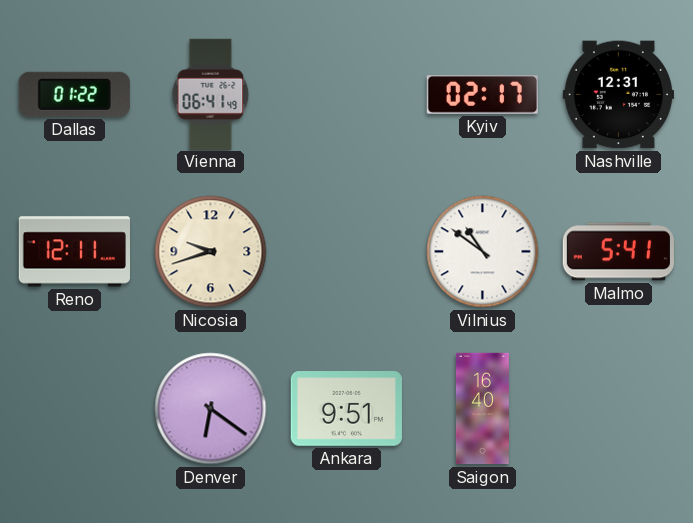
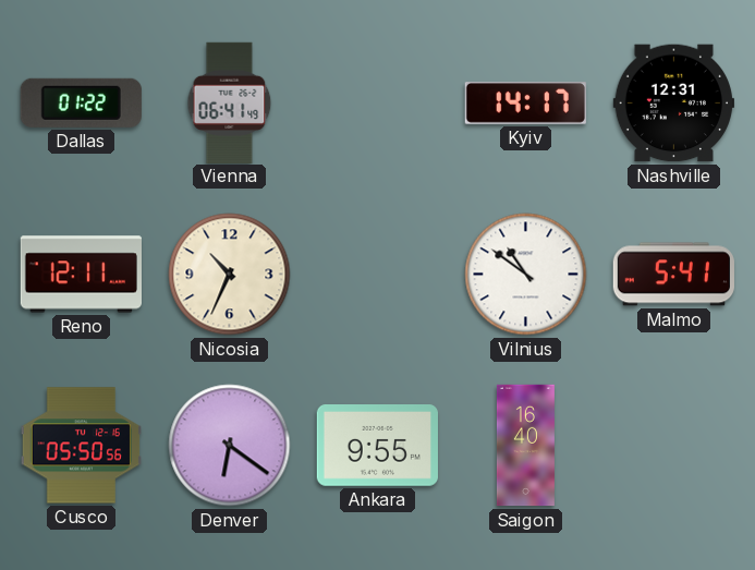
Kyiv: 02:17 -> 14:17 (525, 104)
Nicosia: 9:42 -> 10:34 (230, 275)
Cusco: none -> 05:50 (81, 446)
Ankara: 9:51 -> 9:55 (377, 446)
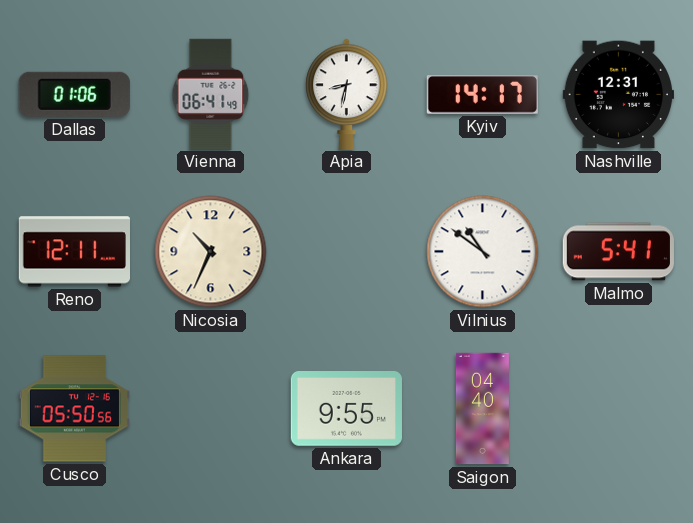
Dallas: 01:22 -> 01:06 (74, 94)
Apia: none -> 8:32 (347, 94)
Denver: 6:21 -> none (230, 446)
Saigon: 16:40 -> 04:40 (482, 409)
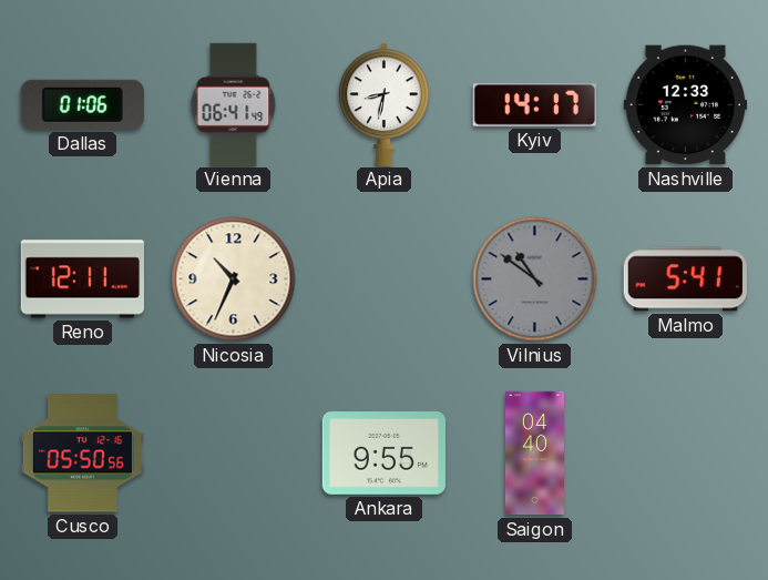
Nashville: 12:31 -> 12:33 (685, 105)
Vilnius dial: white -> grey (535, 279)
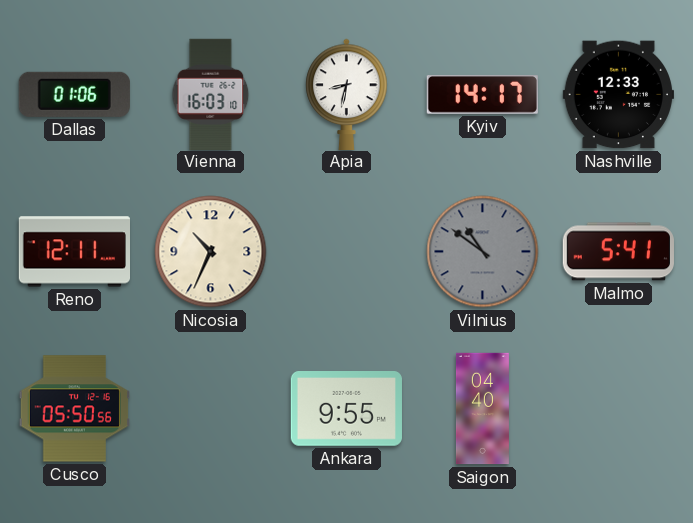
Vienna: 06:41 -> 16:03 (211, 94)
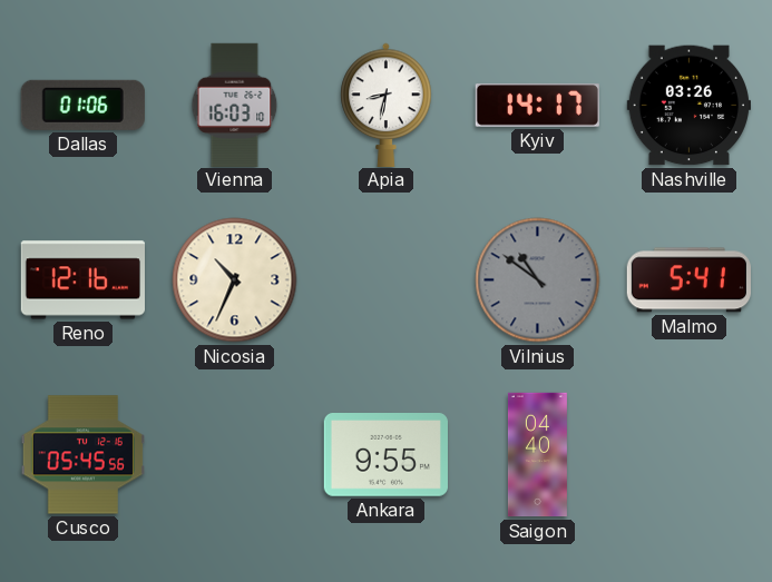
Nashville: 12:33 -> 03:26 (688, 106)
Reno: 12:11 -> 12:16 (82, 280)
Cusco: 05:50 -> 05:45 (82, 455)
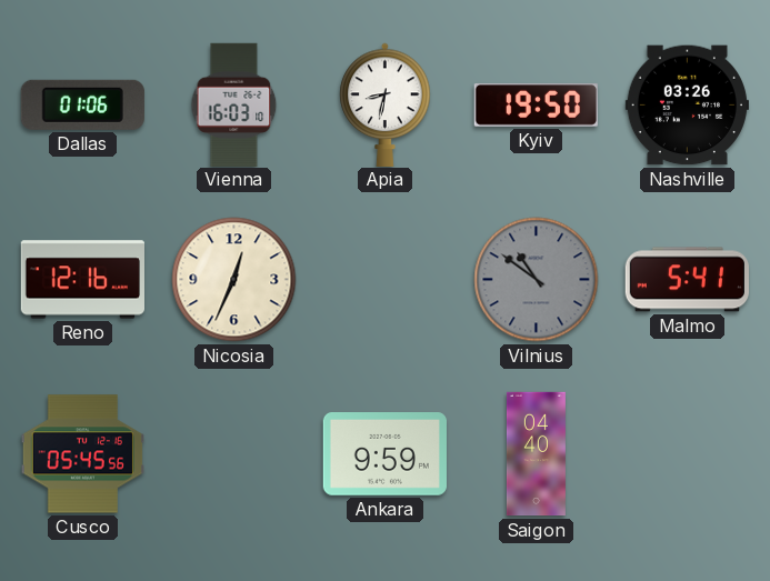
Kyiv: 14:17 -> 19:50 (536, 106)
Nicosia: 10:34 -> 12:34 (234, 280)
Ankara: 9:55 -> 9:59 (384, 454)
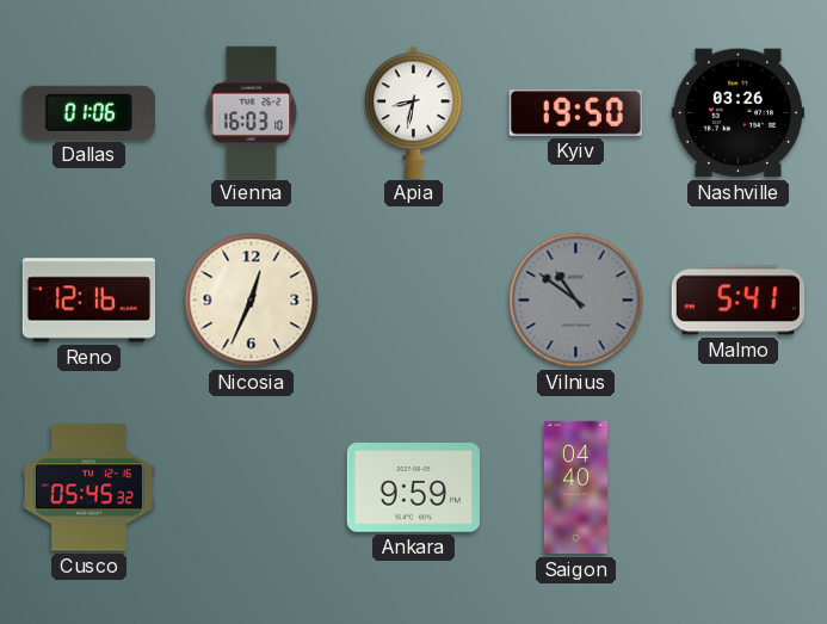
Cusco: 05:45:56 -> 05:45:32 (88, 488)
